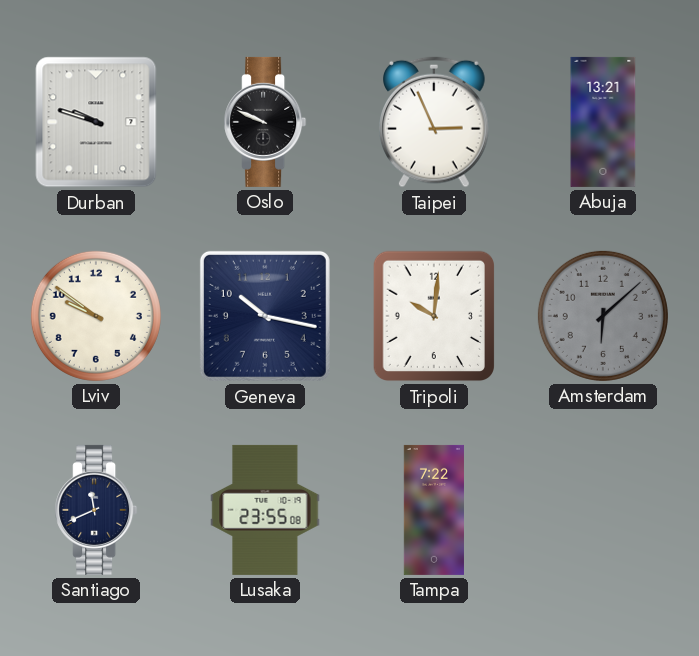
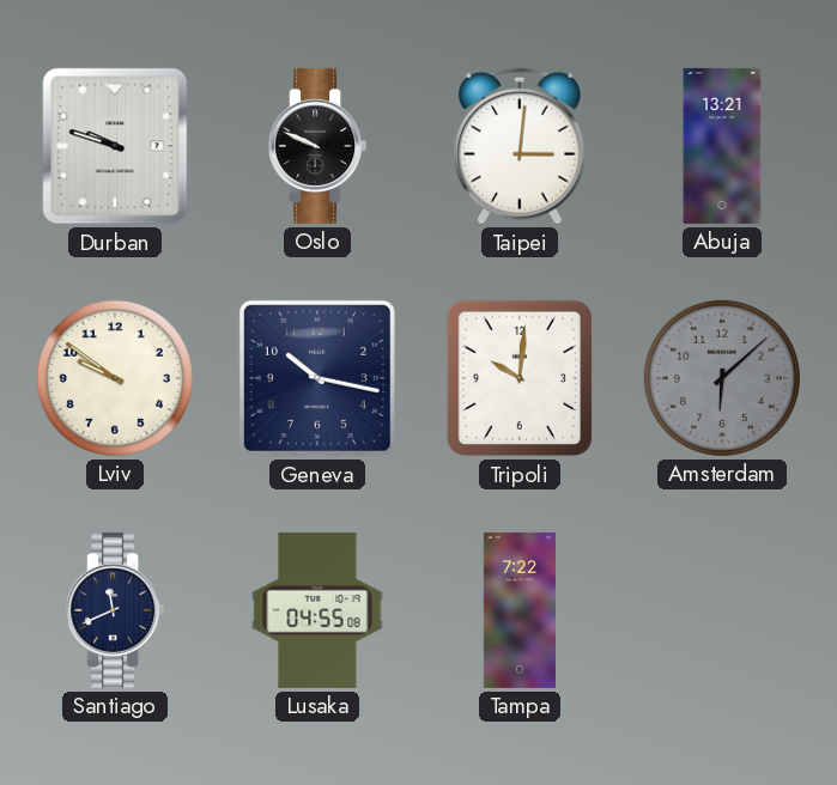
Taipei: 2:56 -> 3:01 (521, 146)
Lusaka: 23:55 -> 04:55 (317, 610)
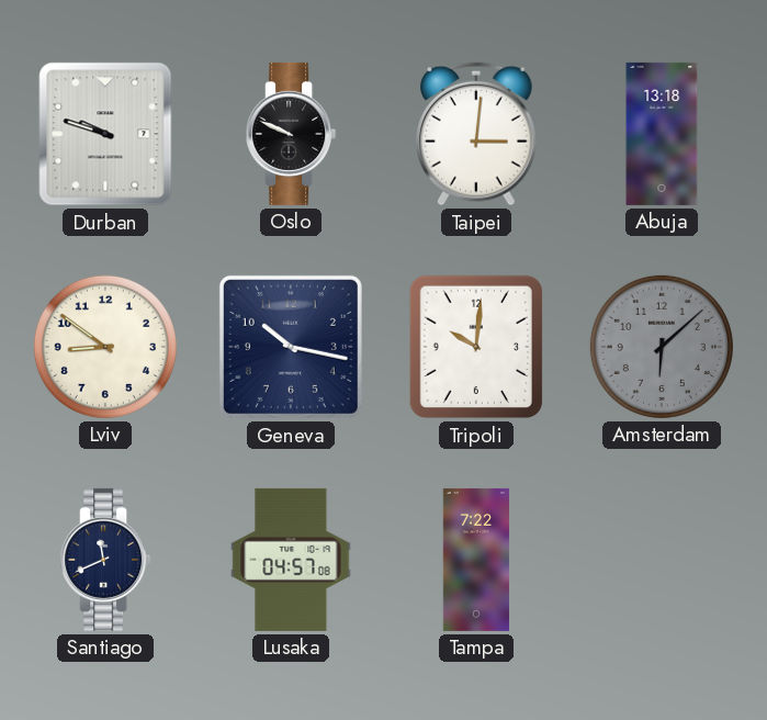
Abuja: 13:21 -> 13:18 (662, 134)
Lviv: 9:51 -> 8:51 (105, 347)
Lusaka: 04:55 -> 04:57 (291, 560)
